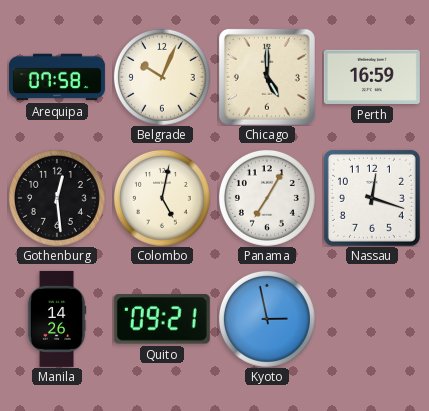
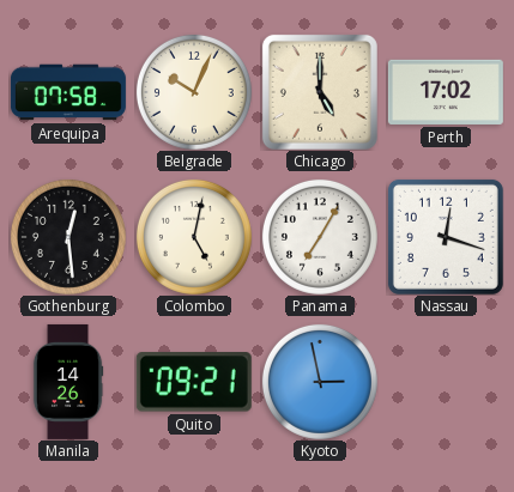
Perth: 16:59 -> 17:02 (446, 92)
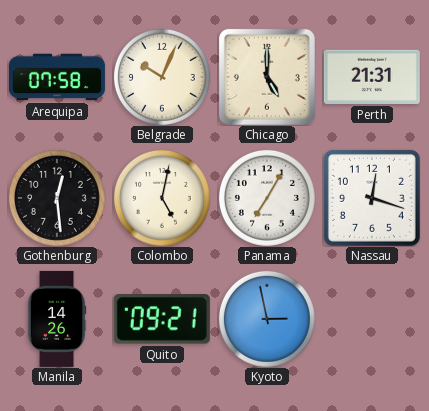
Perth: 17:02 -> 21:31 (372, 77)
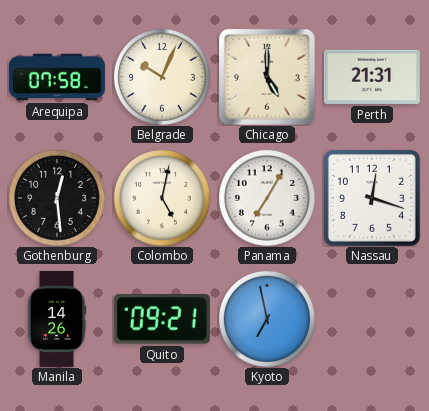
Kyoto: 2:58 -> 6:58 (267, 319)
